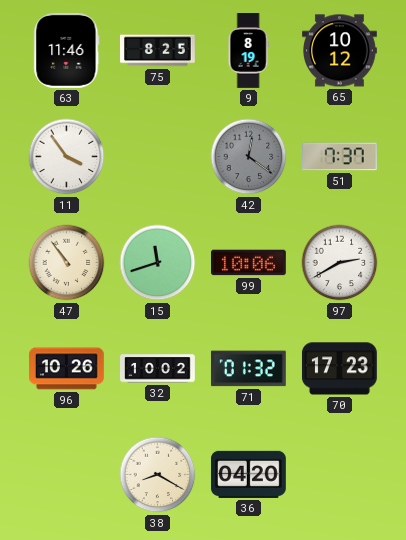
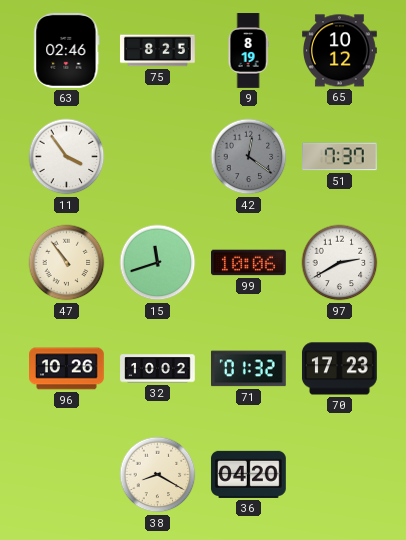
63: 11:46 -> 02:46 (67, 50)
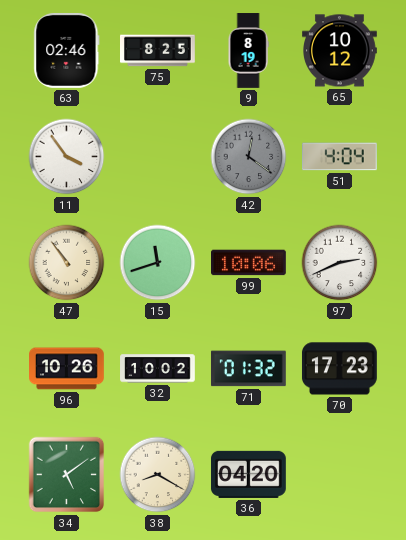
51: 7:37 -> 4:04 (340, 157)
97: 2:40 -> 2:41 (340, 263)
34: none -> 5:09 (67, 475)
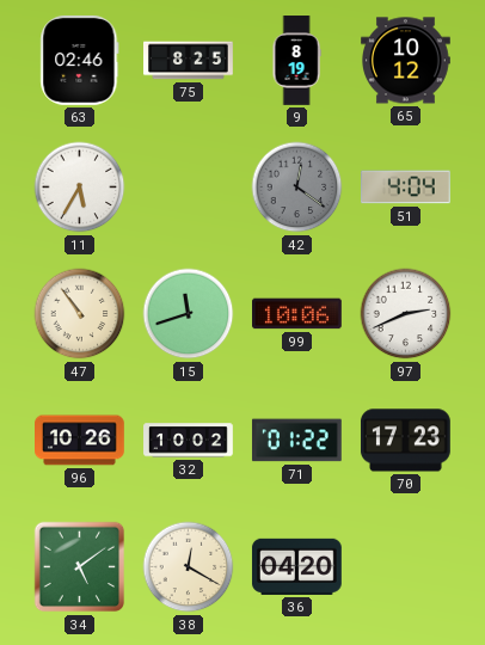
11: 3:54 -> 5:35 (80, 188)
71: 01:32 -> 01:22 (296, 441)
38: 8:20 -> 12:20 (189, 567)
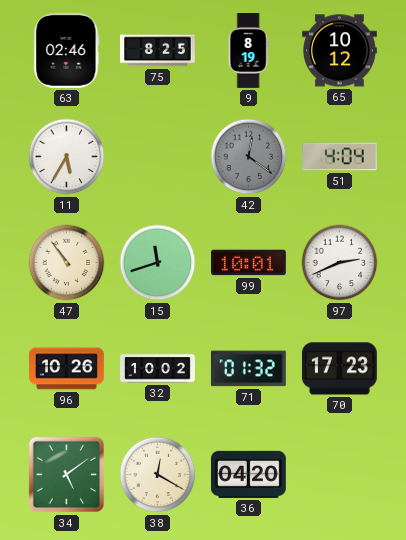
99: 10:06 -> 10:01 (249, 263)
71: 01:22 -> 01:32 (248, 369)
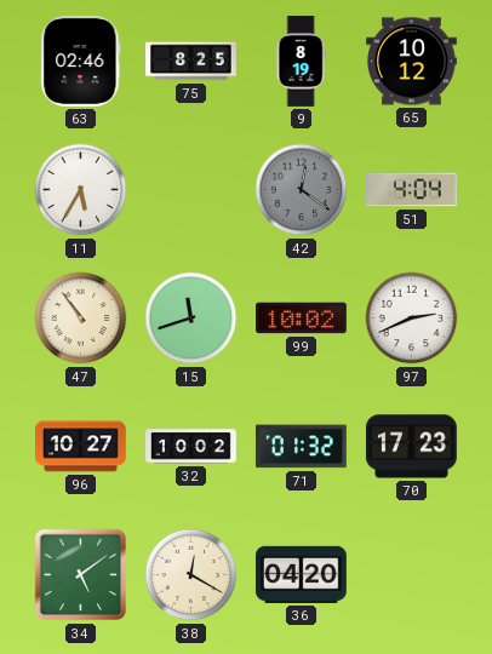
99: 10:01 -> 10:02 (302, 319)
96: 10:26 -> 10:27 (81, 447)
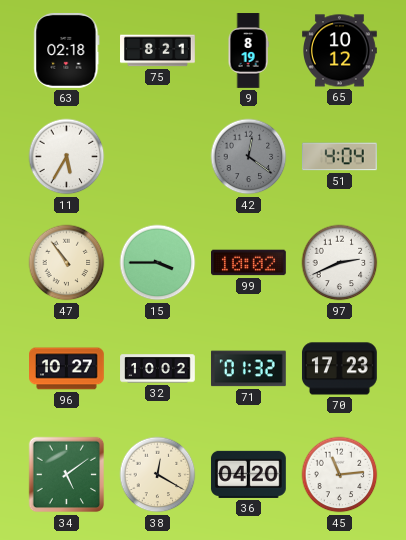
63: 02:46 -> 02:18 (67, 50)
75: 8:25 -> 8:21 (158, 51)
15: 11:42 -> 3:45 (158, 263)
45: none -> 11:14 (340, 475)
